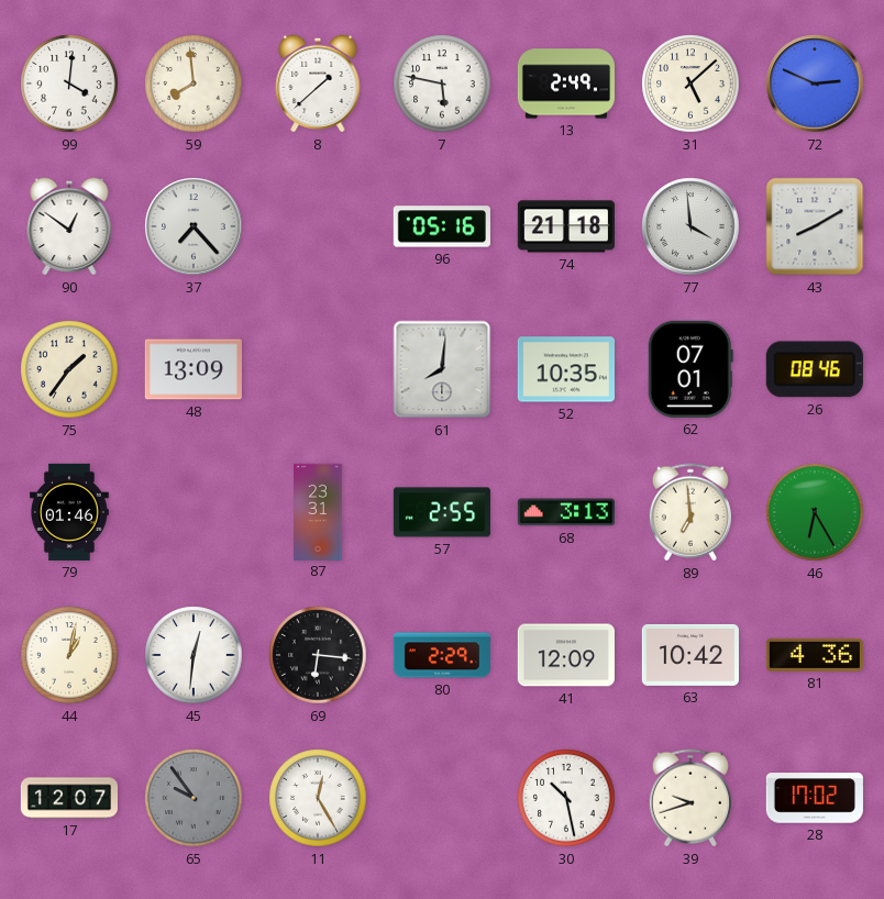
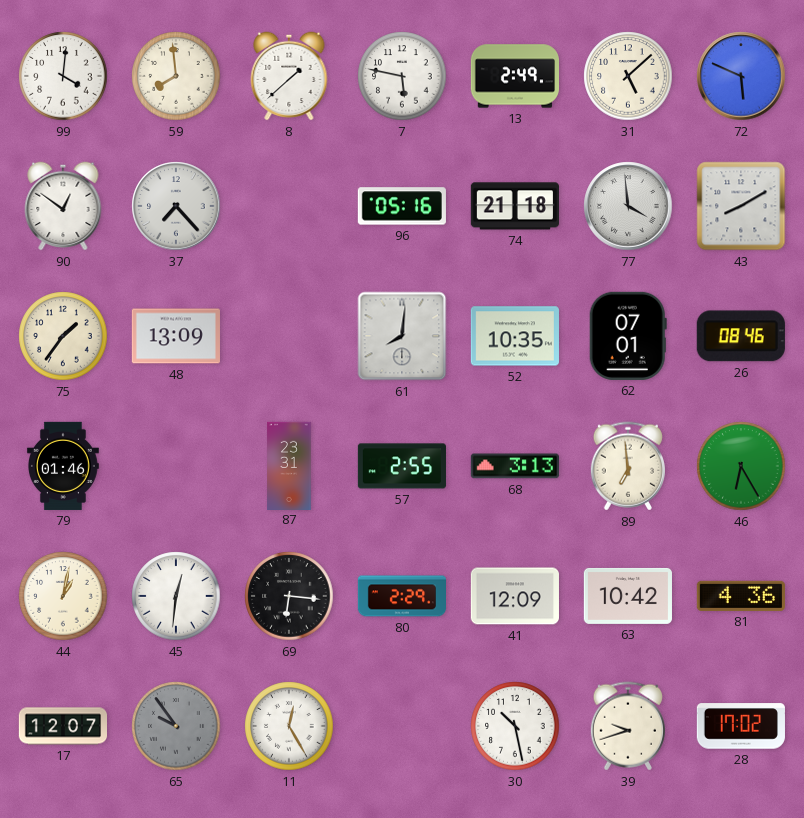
72: 2:49 -> 5:49 (741, 76)
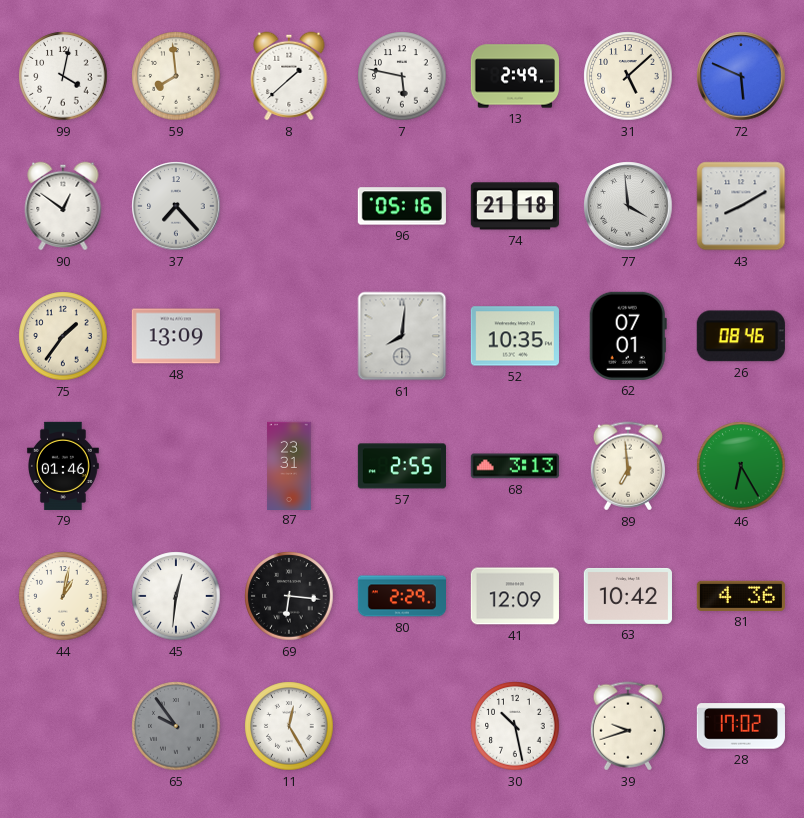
99: 4:01 -> 4:02 (63, 76)
17: 12:07 -> none (62, 726)
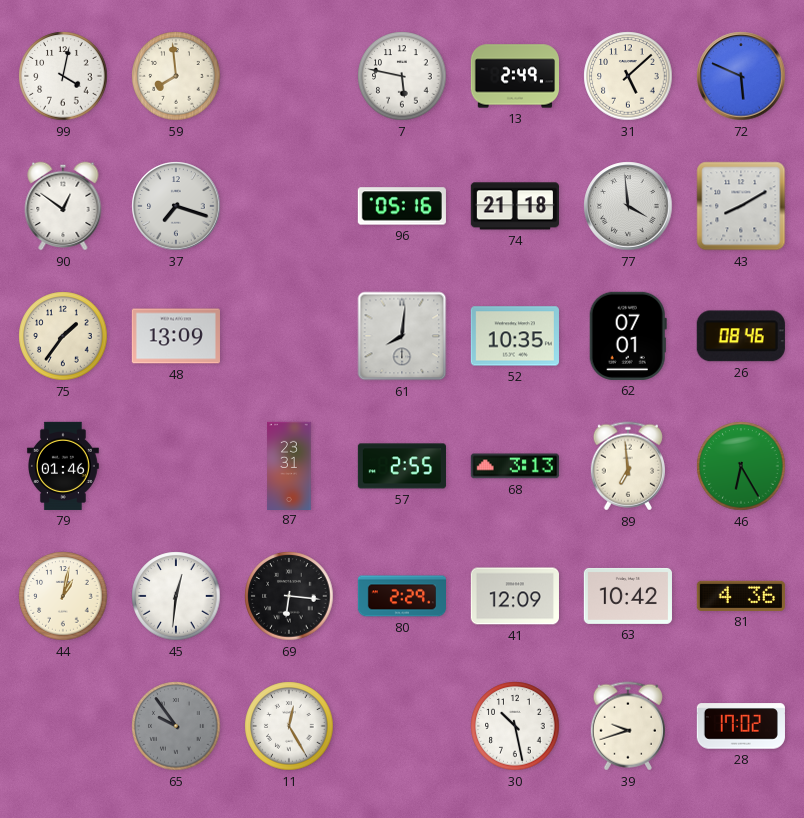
8: 1:38 -> none (289, 76)
37: 7:23 -> 7:18 (176, 206)
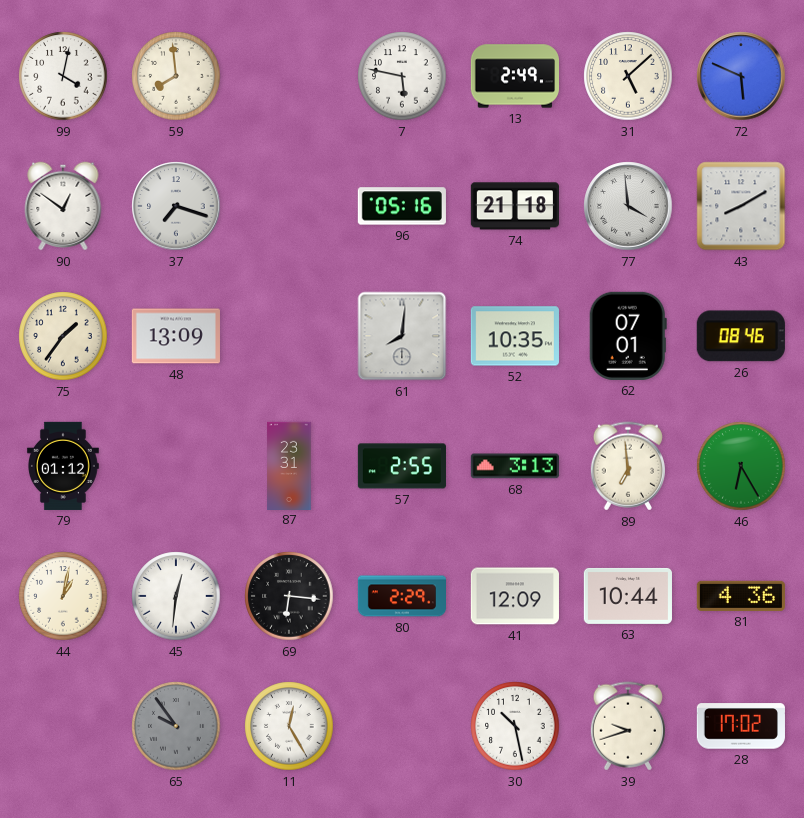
79: 01:46 -> 01:12 (63, 466)
63: 10:42 -> 10:44 (628, 596)
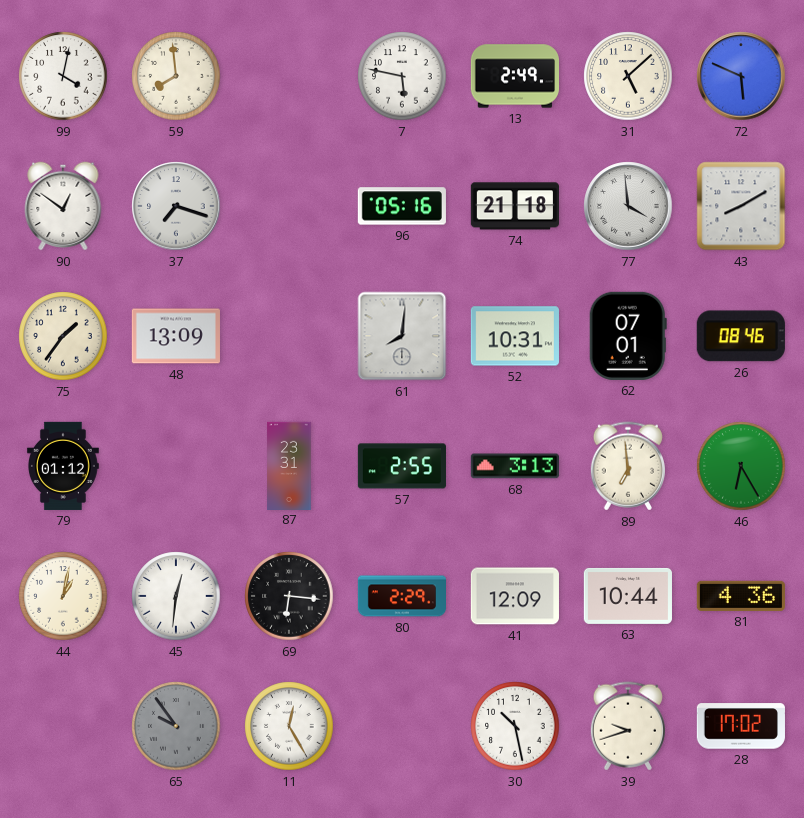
52: 10:35 -> 10:31 (515, 336)
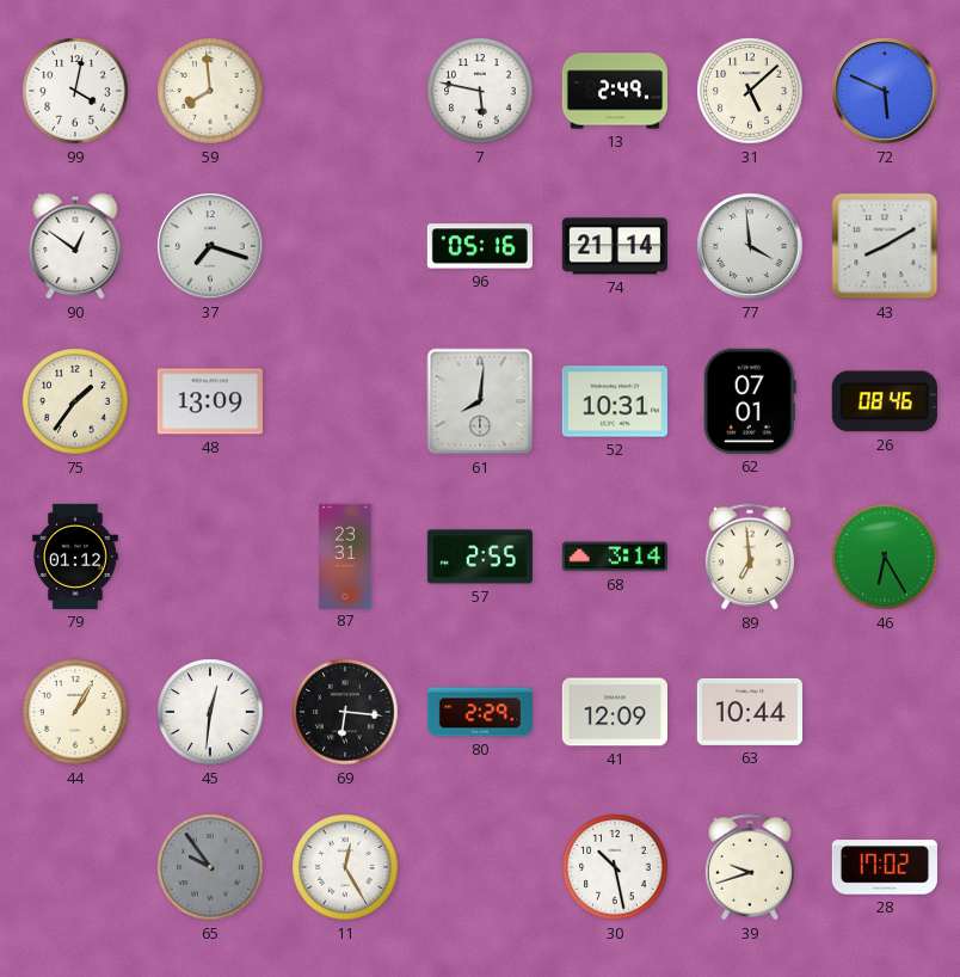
74: 21:18 -> 21:14 (615, 246)
68: 3:13 -> 3:14 (615, 557)
44: 1:02 -> 1:05 (75, 712)
81: 4:36 -> none (741, 596)
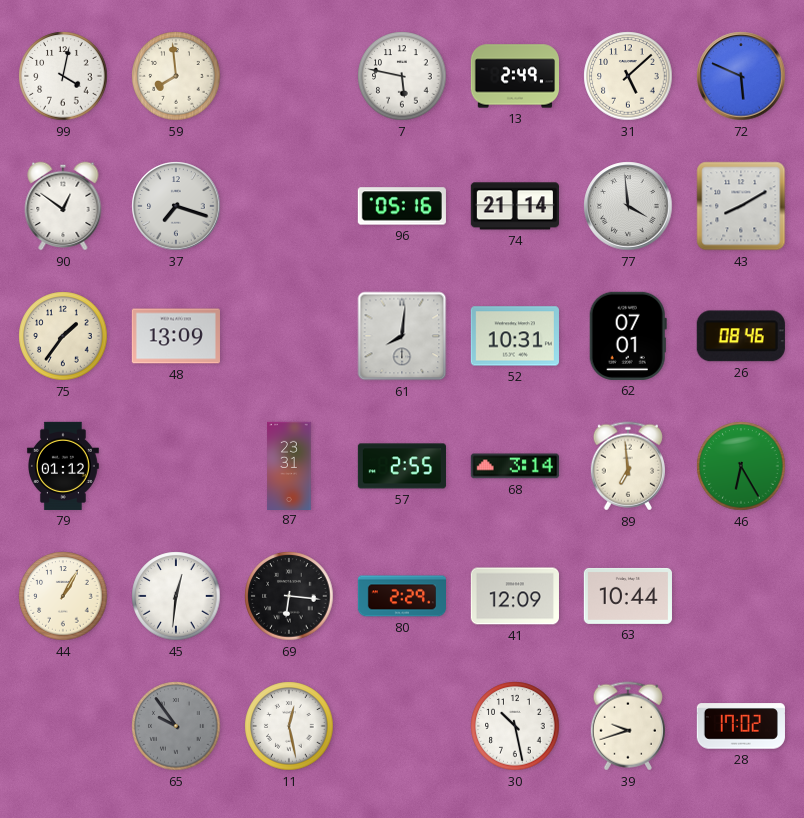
11: 12:25 -> 12:28 (289, 726)
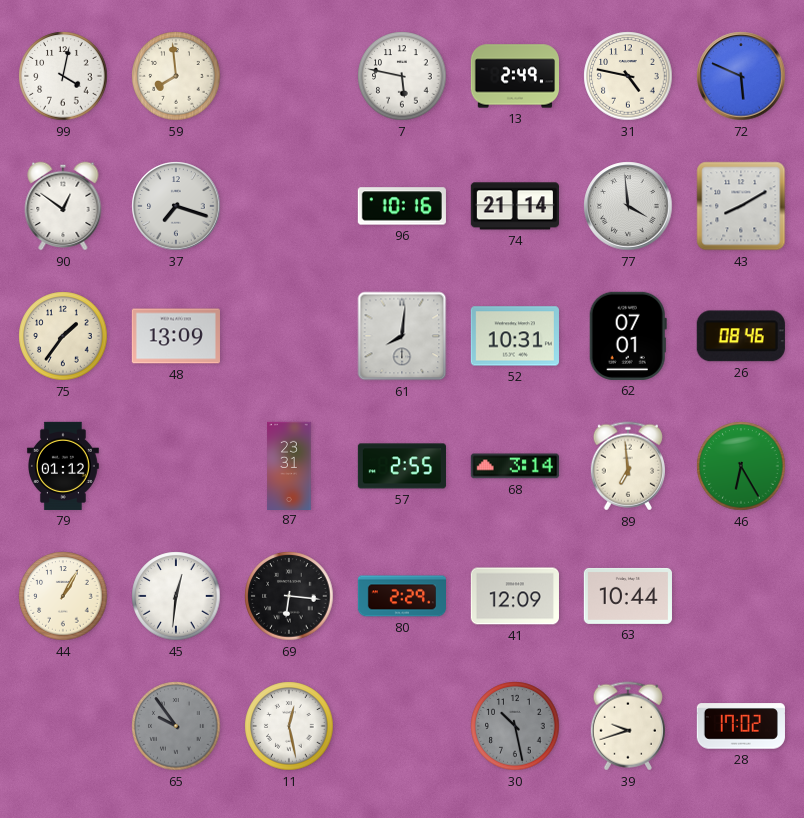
31: 5:08 -> 4:47 (628, 76)
96: 05:16 -> 10:16 (402, 206)
30 dial: white -> grey (515, 726)
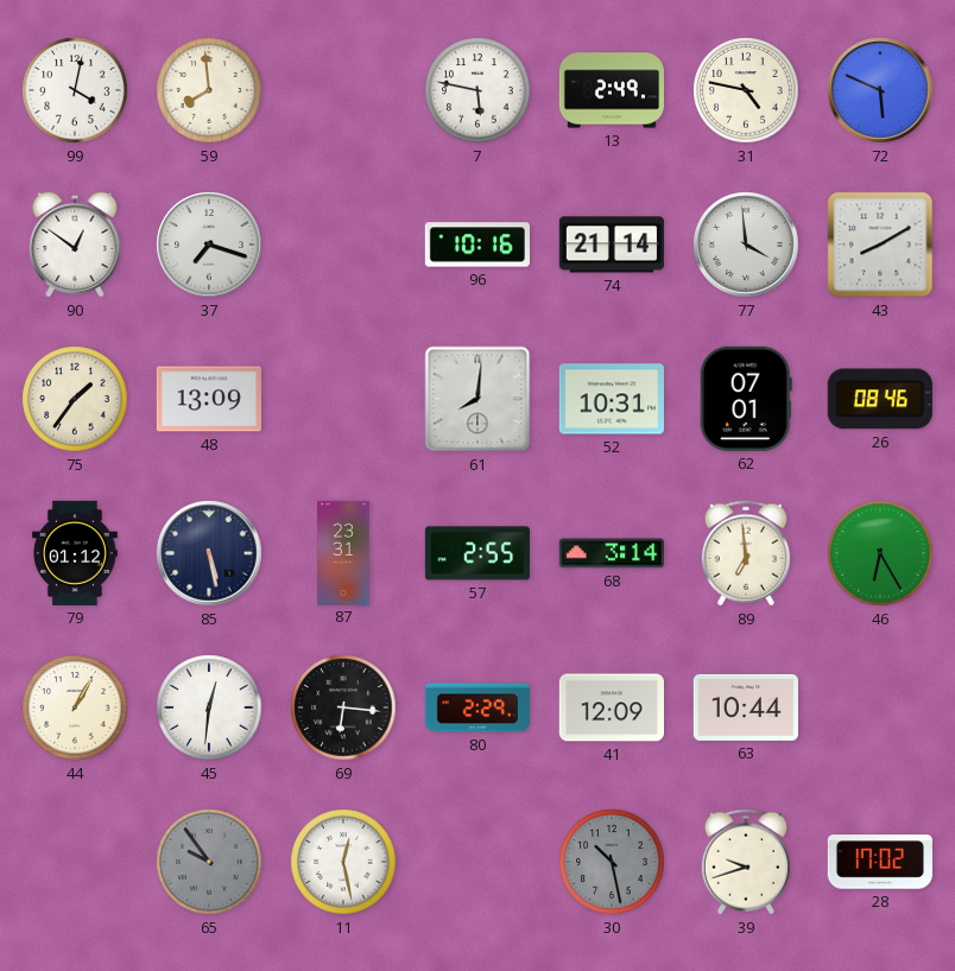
85: none -> 5:28 (209, 553)
